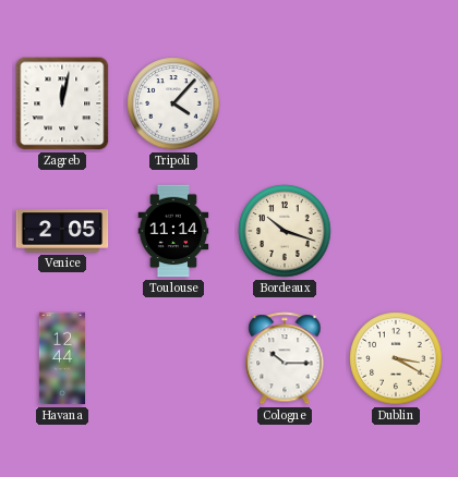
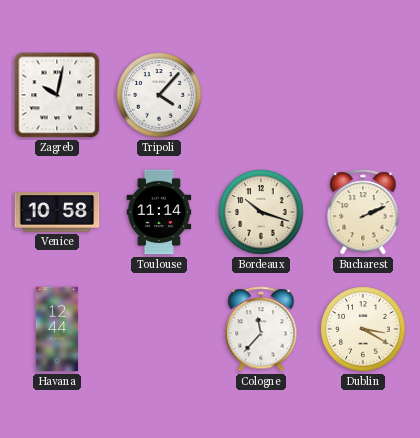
Zagreb: 12:02 -> 10:02 (57, 95)
Venice: 2:05 -> 10:58 (57, 212)
Bucharest: none -> 2:11 (363, 212)
Cologne: 10:15 -> 11:37 (261, 329)
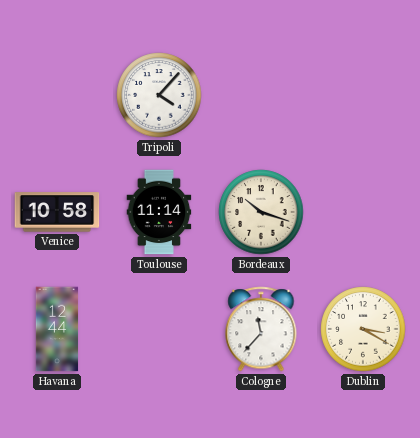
Zagreb: 10:02 -> none (57, 95)
Bucharest: 2:11 -> none (363, 212)
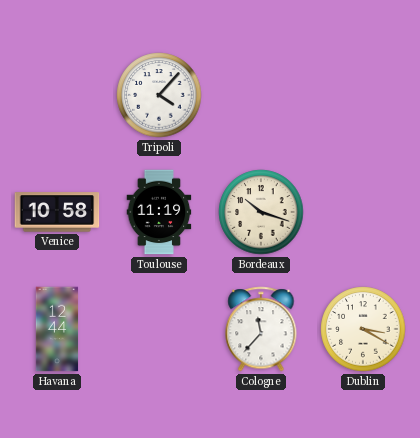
Toulouse: 11:14 -> 11:19 (159, 212)
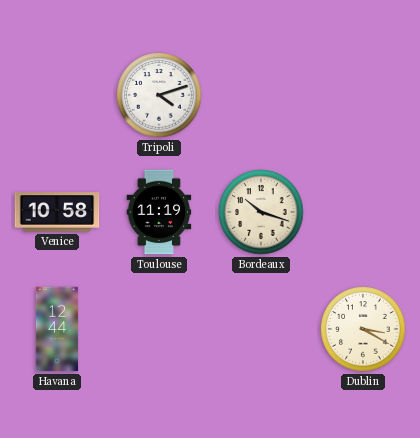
Tripoli: 4:07 -> 4:12 (159, 95)
Cologne: 11:37 -> none (261, 329)
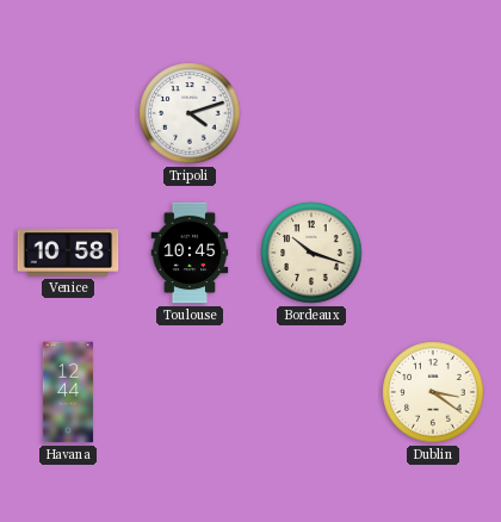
Toulouse: 11:19 -> 10:45 (190, 253)
Dublin: 3:20 -> 3:21 (433, 392)
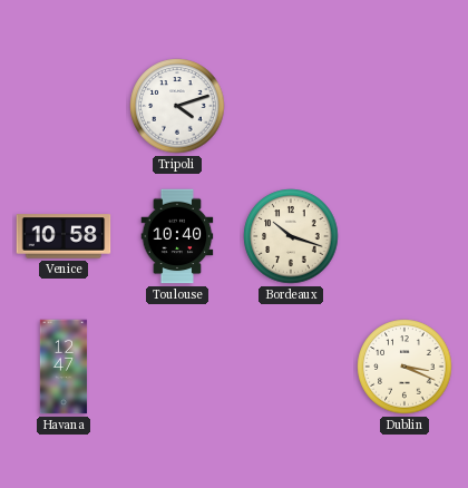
Toulouse: 10:45 -> 10:40 (177, 236)
Havana: 12:44 -> 12:47 (64, 367)
Dublin: 3:21 -> 3:19 (404, 367)
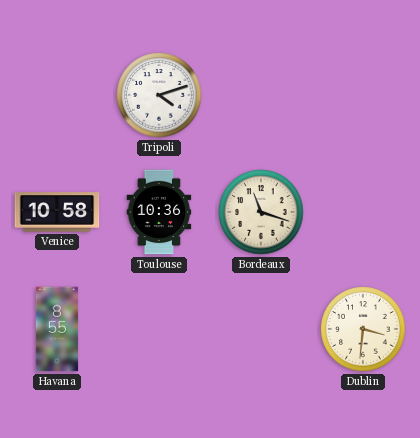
Toulouse: 10:40 -> 10:36 (159, 212)
Bordeaux: 10:18 -> 11:18 (261, 212)
Havana: 12:47 -> 8:55 (57, 329)
Dublin: 3:19 -> 3:31 (363, 329)
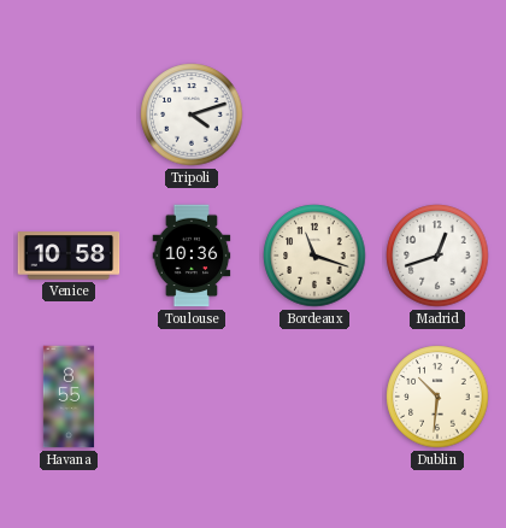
Madrid: none -> 12:42 (437, 256)
Dublin: 3:31 -> 10:31 (437, 397)
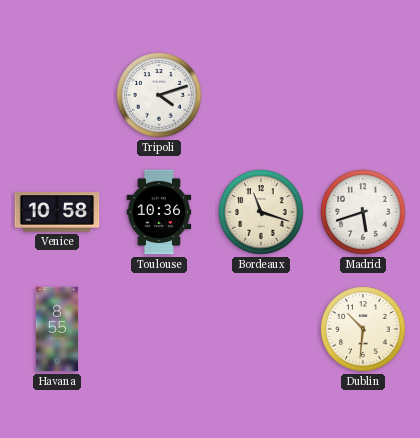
Madrid: 12:42 -> 5:42 (363, 212)
